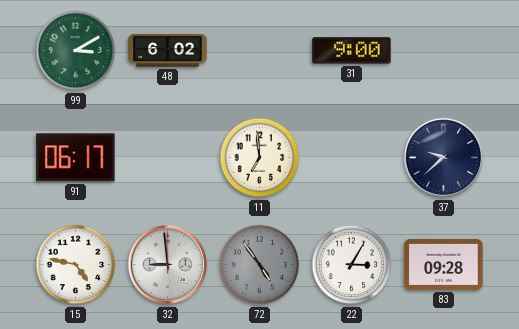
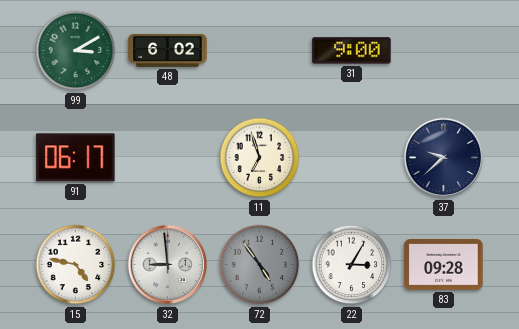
11: 6:59 -> 6:57 (260, 158)
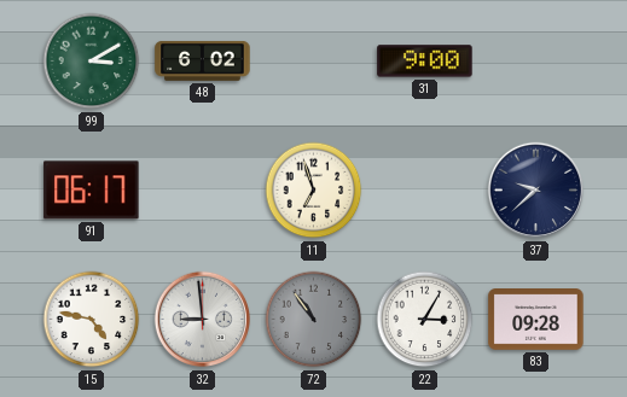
72: 4:54 -> 10:54 (314, 320)
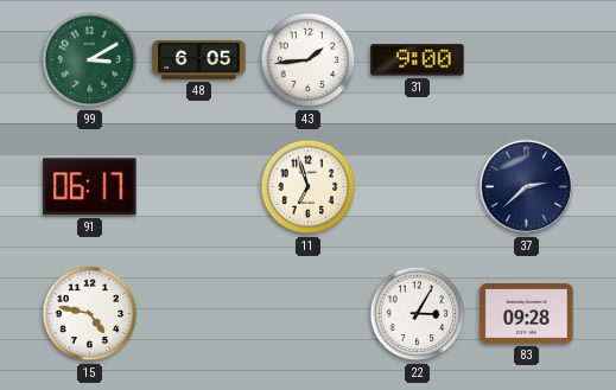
48: 6:02 -> 6:05 (199, 59)
43: none -> 1:44 (309, 60)
37: 9:38 -> 2:38 (527, 187)
32: 8:59 -> none (203, 320)
72: 10:54 -> none (314, 320)
